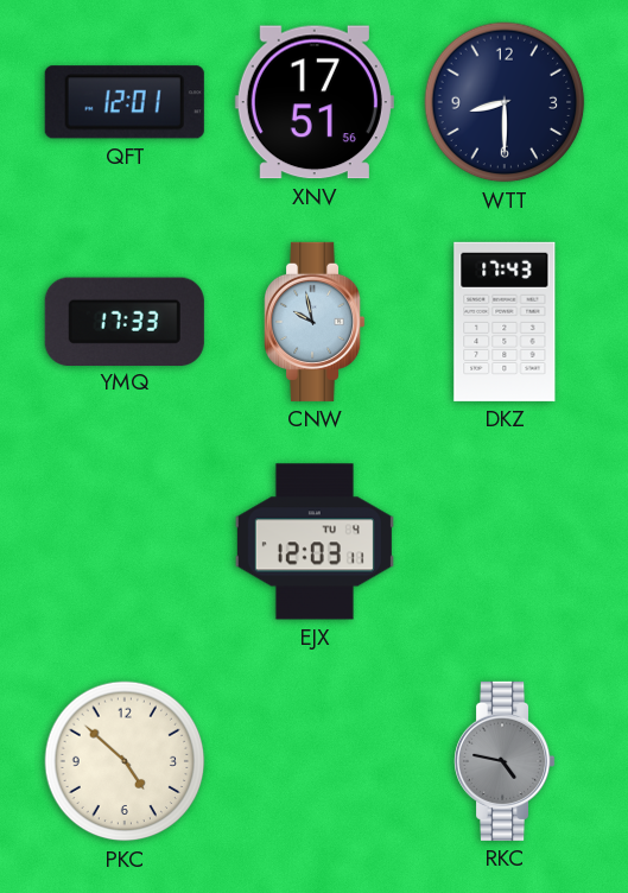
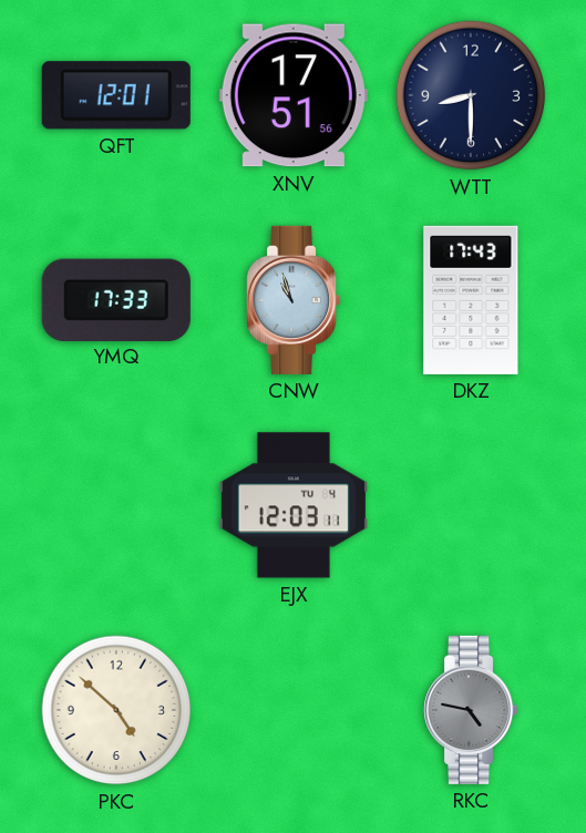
CNW: 9:58 -> 10:57 (295, 300)
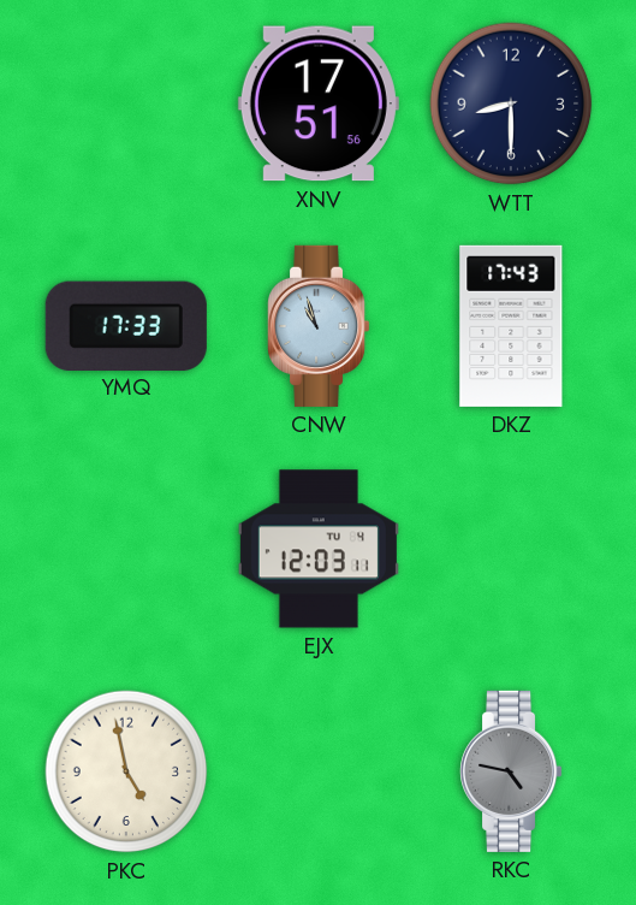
QFT: 12:01 -> none (116, 95)
PKC: 4:52 -> 4:58 (126, 771)
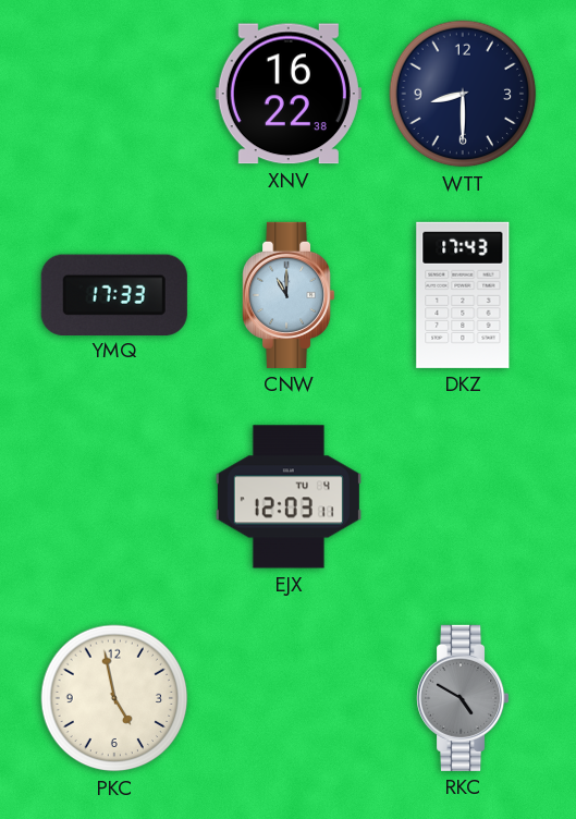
XNV: 17:51 -> 16:22 (289, 94)
CNW: 10:57 -> 11:00 (290, 295)
RKC: 4:47 -> 4:50 (464, 698)
